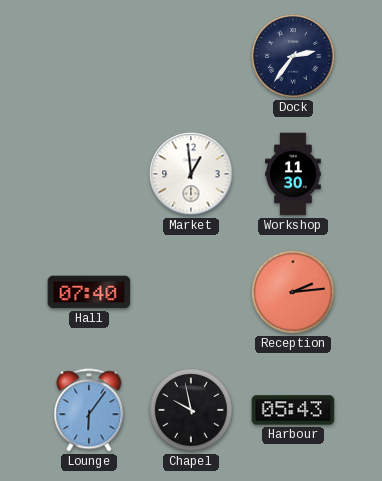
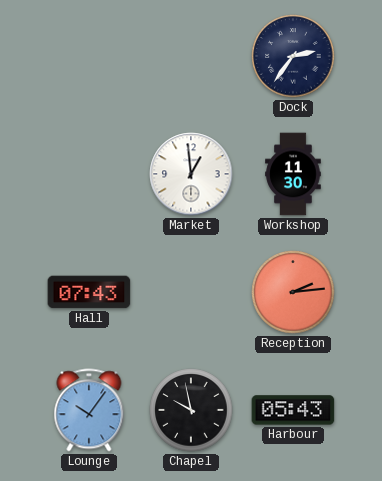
Hall: 07:40 -> 07:43 (89, 292)
Lounge: 6:06 -> 10:06 (89, 410)
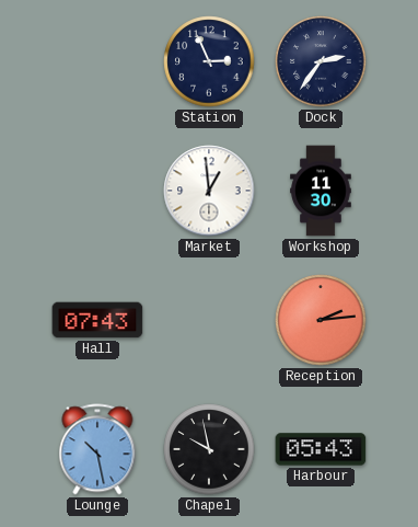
Station: none -> 2:56 (209, 61)
Lounge: 10:06 -> 10:28 (97, 449)
